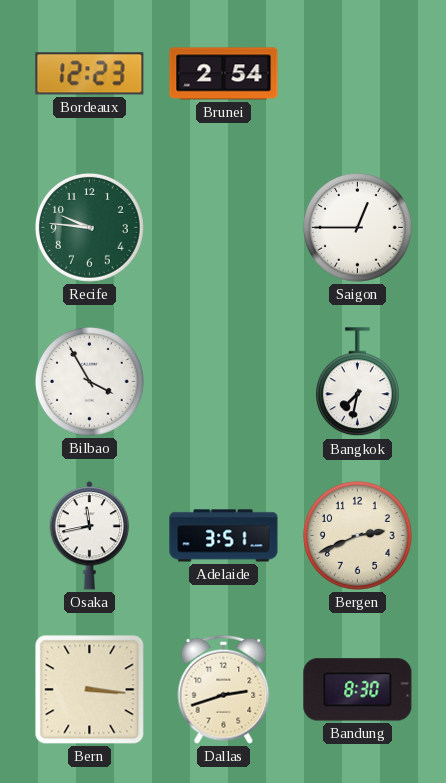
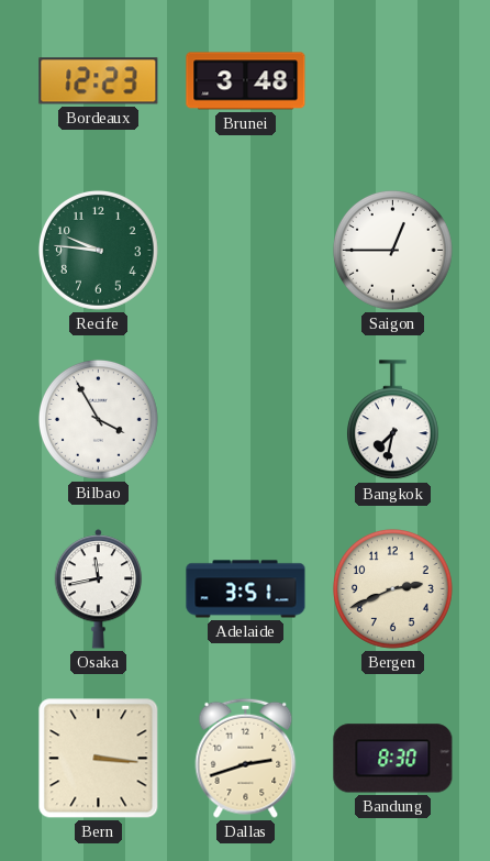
Brunei: 2:54 -> 3:48 (246, 81)
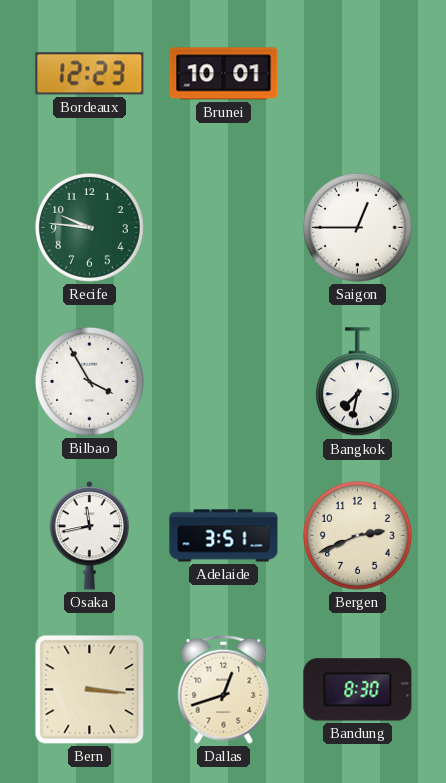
Brunei: 3:48 -> 10:01 (224, 74)
Dallas: 2:42 -> 12:42 (224, 689)
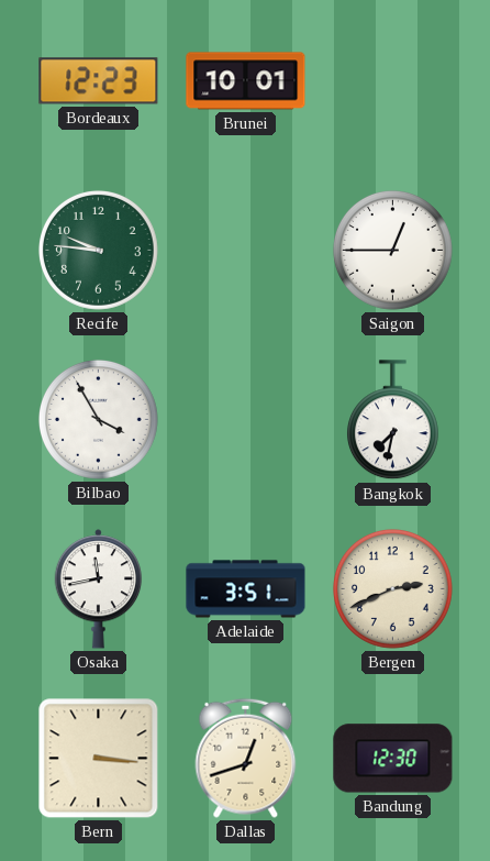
Bandung: 8:30 -> 12:30 (393, 759)
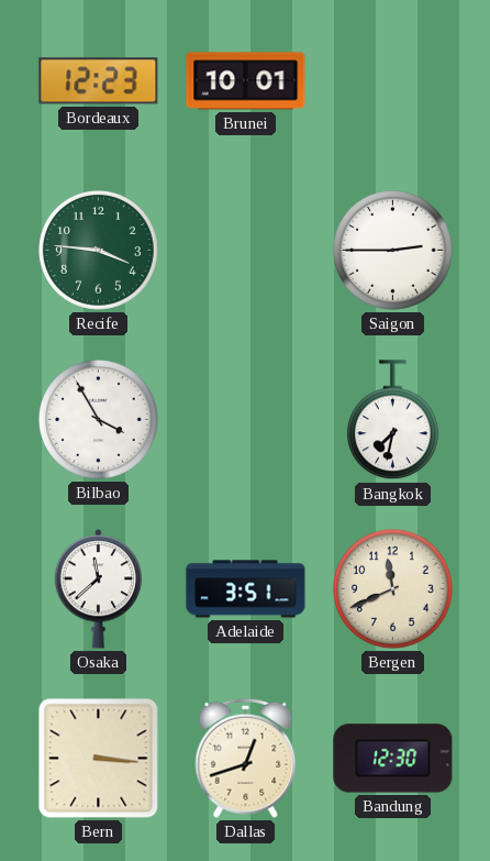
Recife: 9:46 -> 3:46 (98, 250)
Saigon: 12:45 -> 2:45 (392, 250)
Osaka: 11:43 -> 11:38 (99, 589)
Bergen: 2:41 -> 11:41 (392, 588)
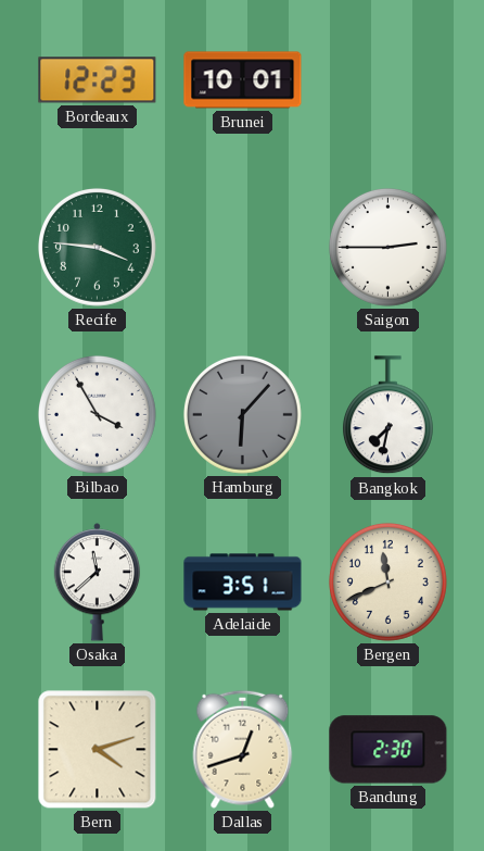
Hamburg: none -> 6:07 (242, 414)
Bern: 3:16 -> 4:12 (98, 750)
Bandung: 12:30 -> 2:30 (389, 750)
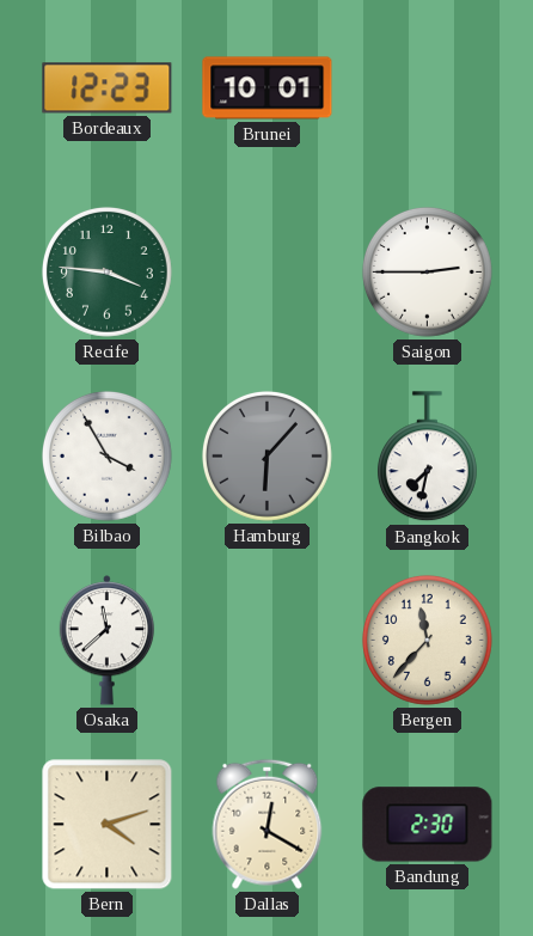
Adelaide: 3:51 -> none (243, 583)
Bergen: 11:41 -> 11:37 (427, 640)
Dallas: 12:42 -> 12:20 (268, 824)
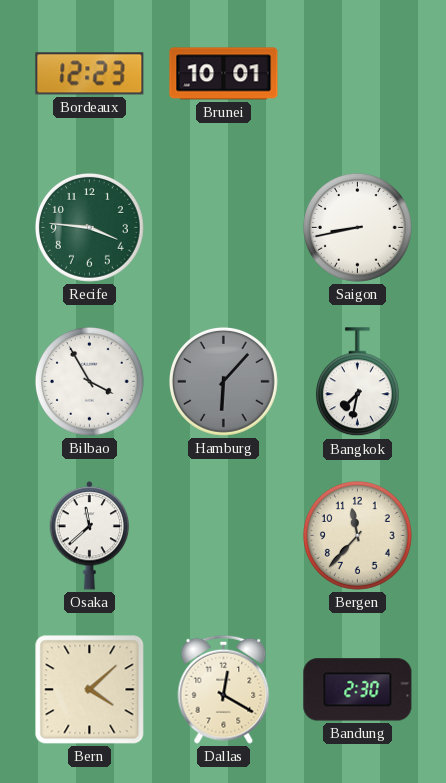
Saigon: 2:45 -> 8:43 (357, 227)
Bern: 4:12 -> 4:08 (90, 690)
